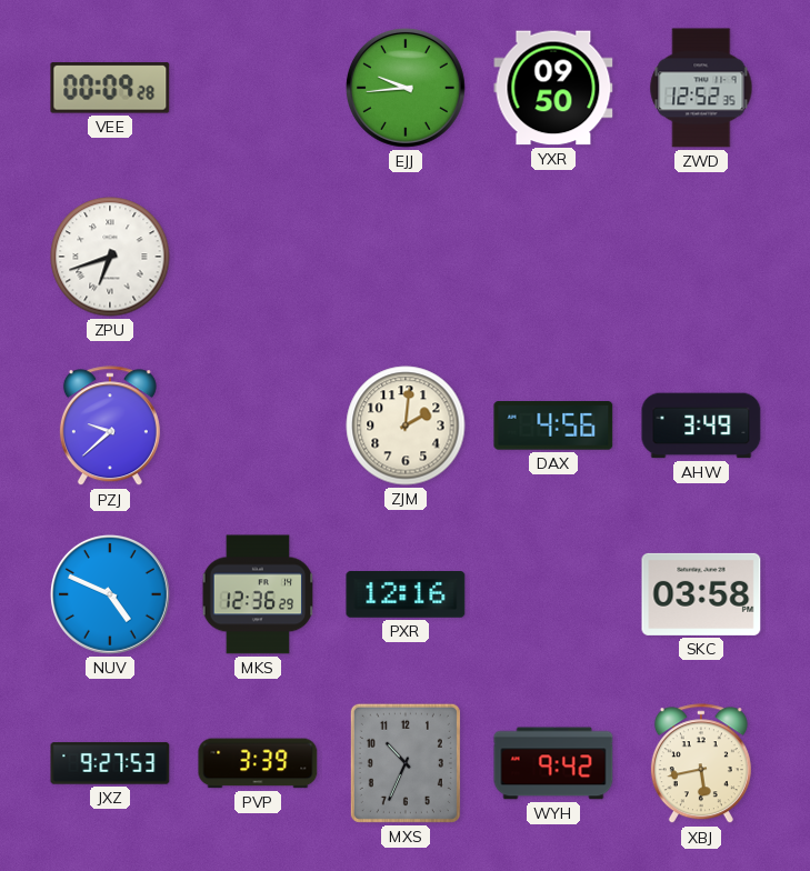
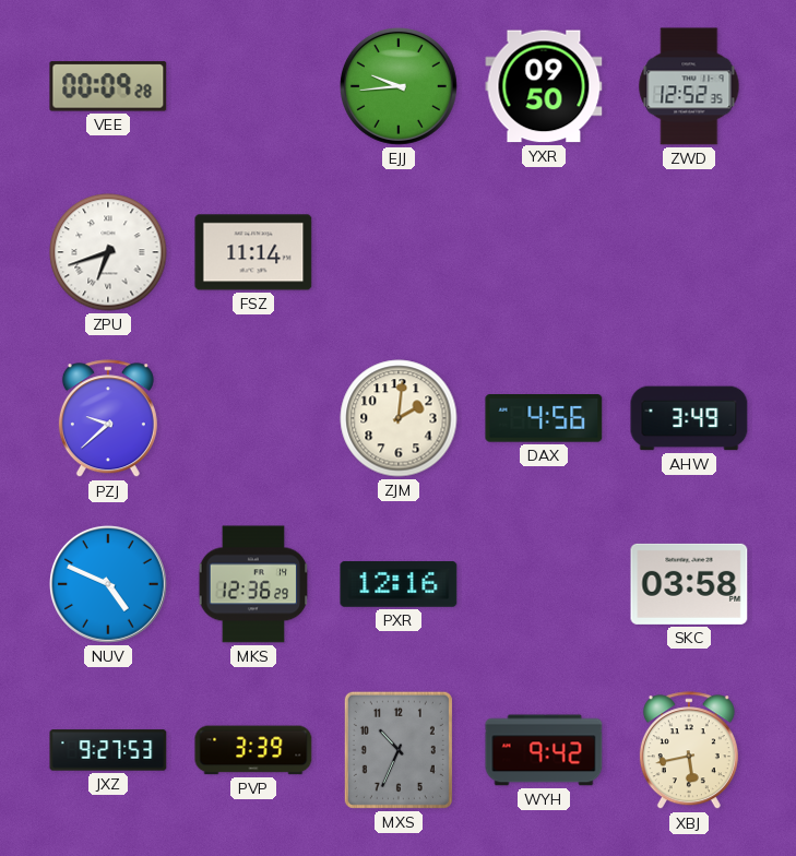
FSZ: none -> 11:14 (253, 252)
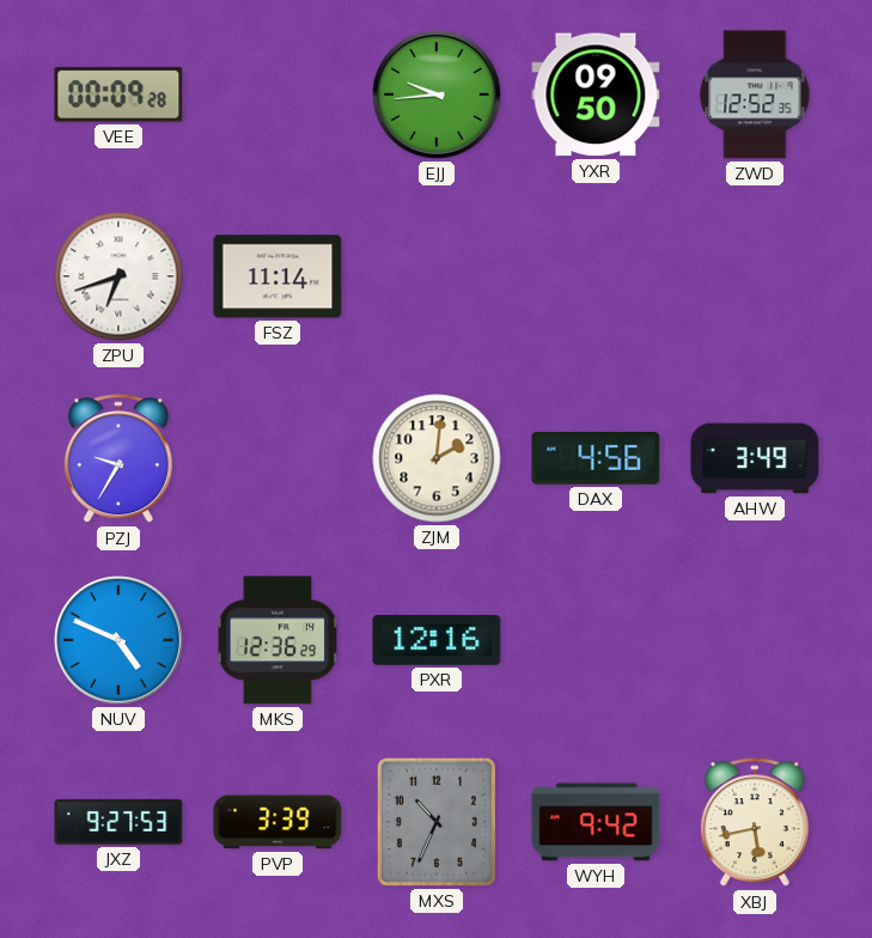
PZJ: 9:38 -> 9:35 (118, 459)
SKC: 03:58 -> none (689, 584)
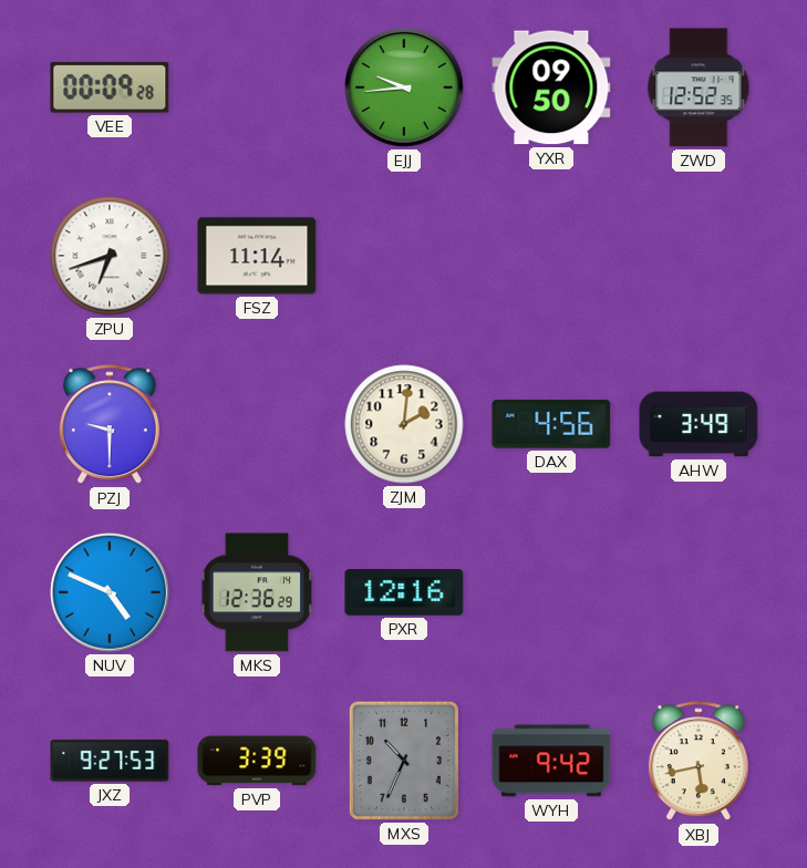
PZJ: 9:35 -> 9:30 (110, 425)
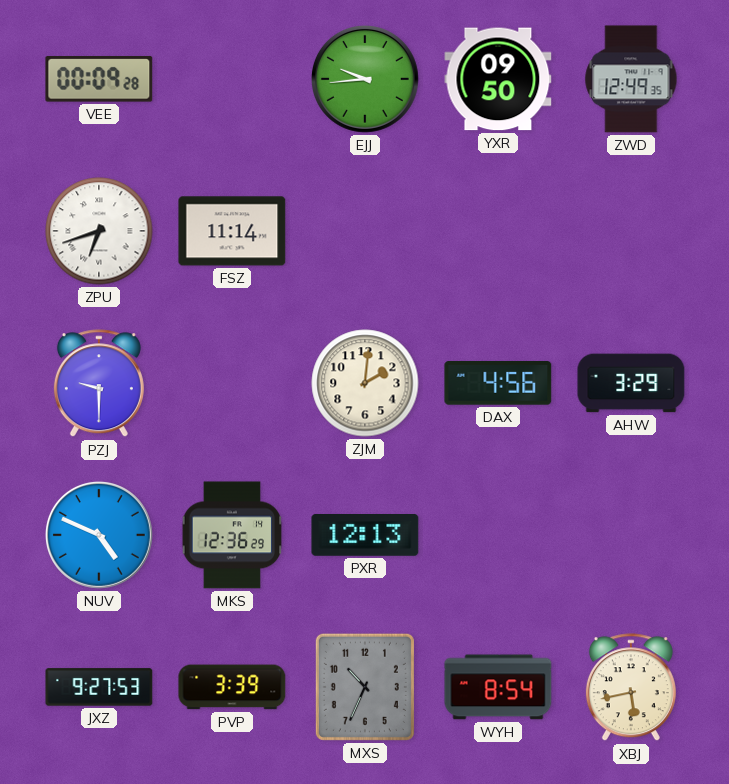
ZWD: 12:52 -> 12:49 (631, 79)
AHW: 3:49 -> 3:29 (631, 383)
PXR: 12:16 -> 12:13 (365, 536)
WYH: 9:42 -> 8:54 (498, 687)
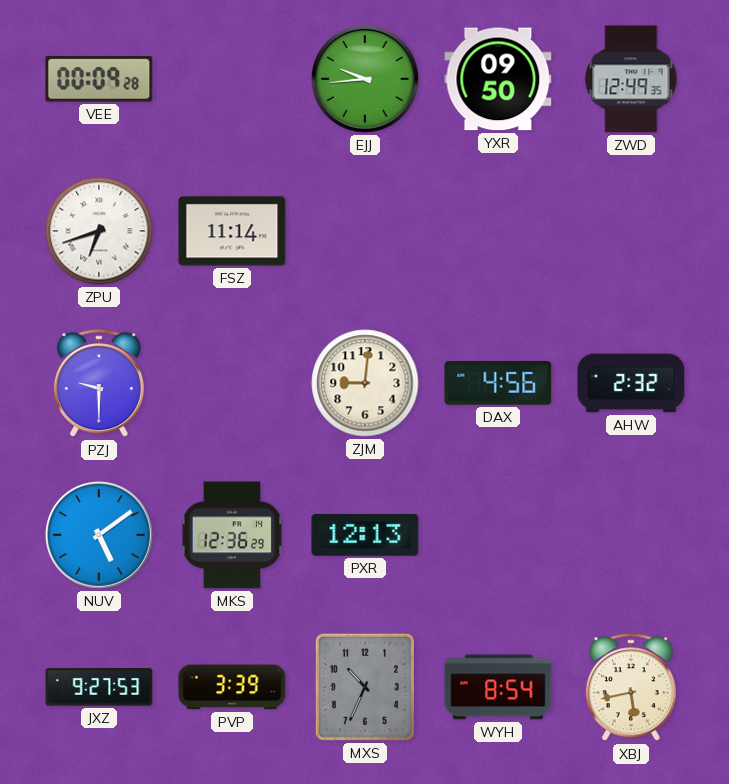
ZJM: 2:01 -> 9:01 (365, 383)
AHW: 3:29 -> 2:32 (631, 383)
NUV: 4:49 -> 5:09 (99, 535)
